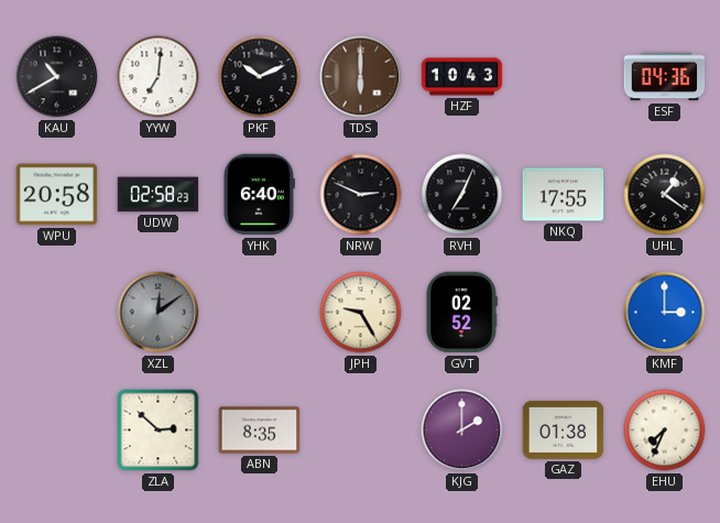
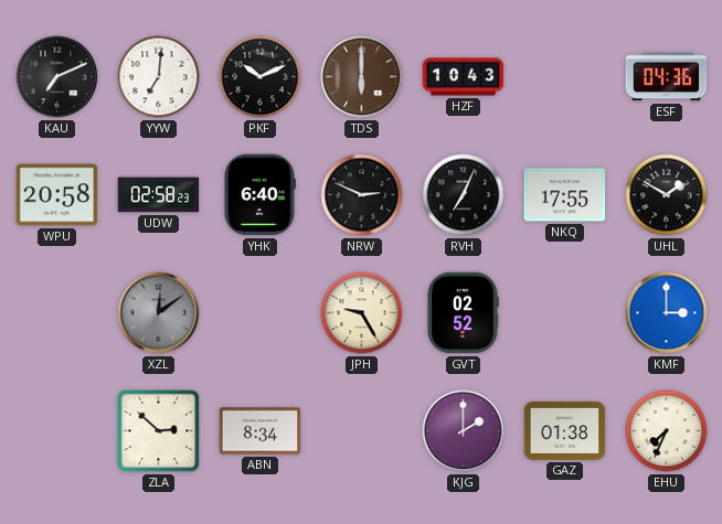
KAU: 10:40 -> 7:11 (57, 77)
UHL: 1:21 -> 1:50 (667, 195)
ABN: 8:35 -> 8:34 (261, 431)
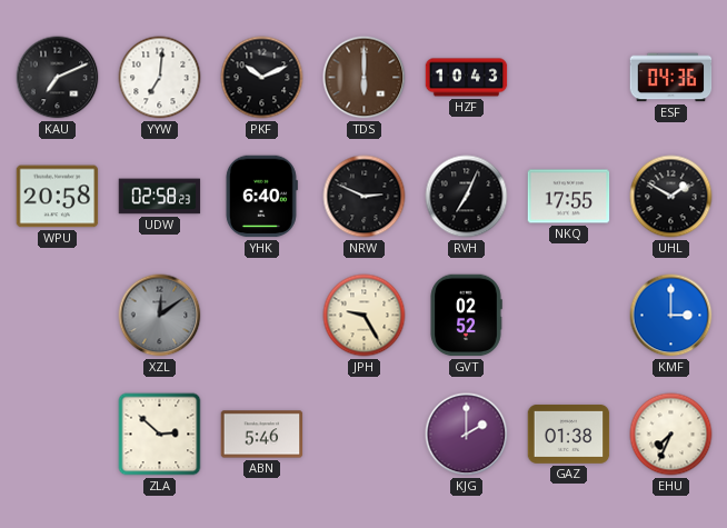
ABN: 8:34 -> 5:46 (262, 435)
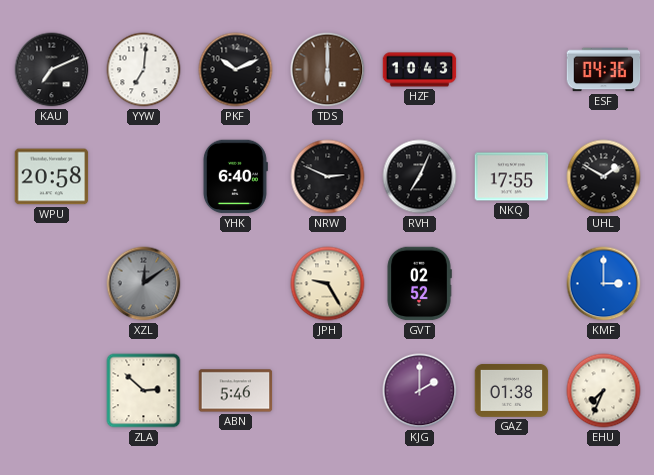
UDW: 02:58 -> none (160, 197)
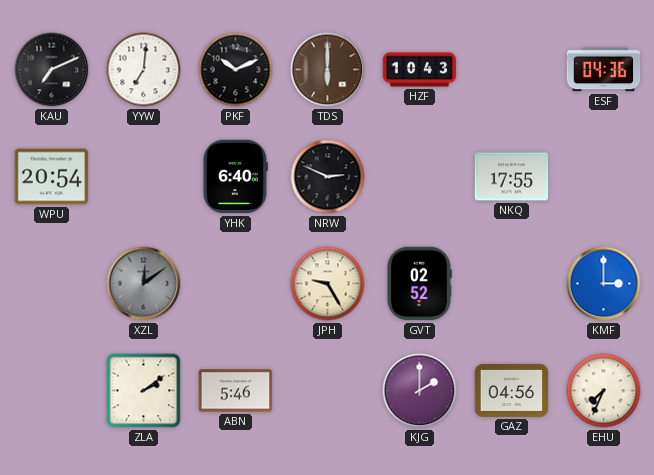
WPU: 20:58 -> 20:54 (52, 177)
RVH: 7:04 -> none (420, 177)
UHL: 1:50 -> none (604, 177)
ZLA: 2:52 -> 2:09 (144, 391)
GAZ: 01:38 -> 04:56 (512, 390)
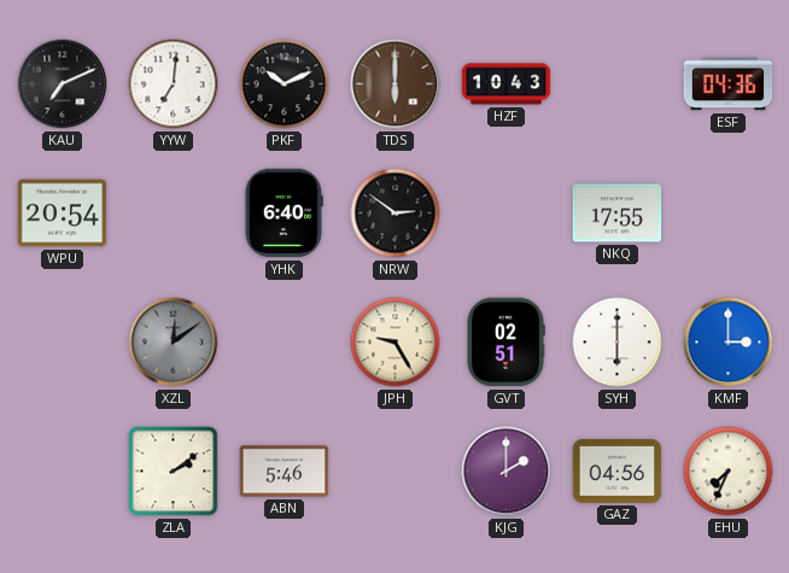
NRW: 2:49 -> 2:51 (396, 214)
GVT: 02:52 -> 02:51 (505, 343)
SYH: none -> 6:00 (618, 343)
